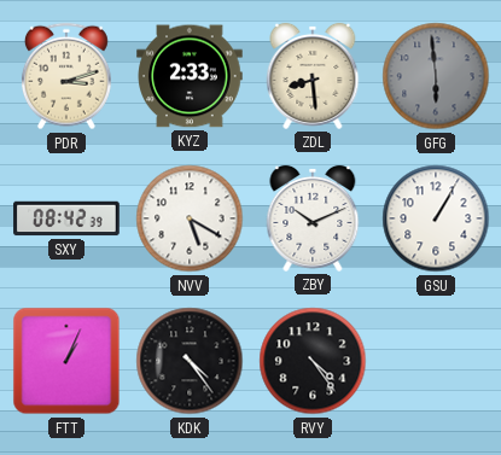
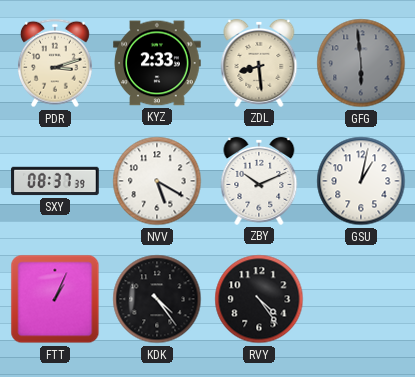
SXY: 08:42 -> 08:37 (55, 181)
GSU: 1:05 -> 1:02 (361, 181)
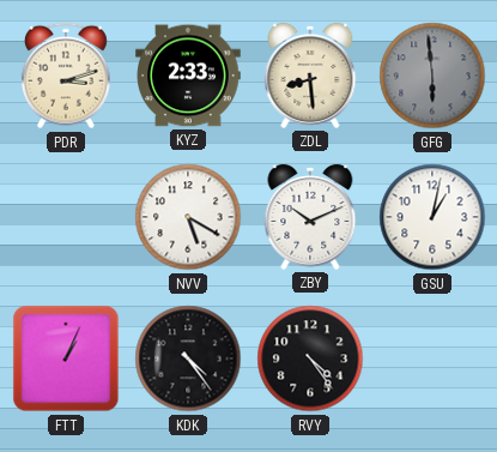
SXY: 08:37 -> none (55, 181)
